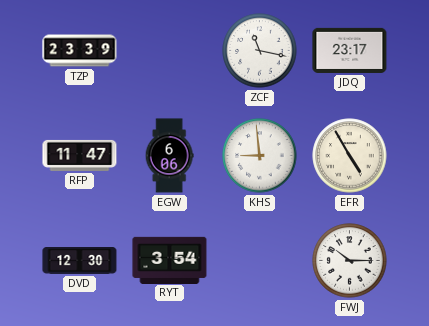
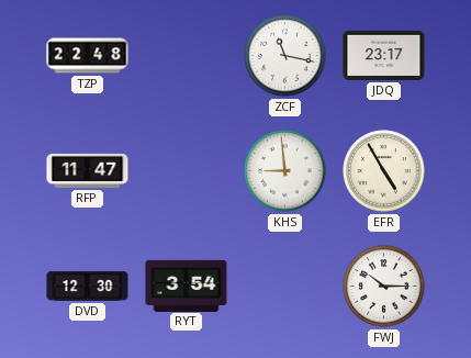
TZP: 23:39 -> 22:48 (88, 56)
EGW: 6:06 -> none (169, 156)
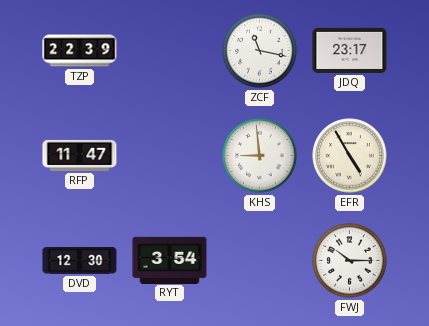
TZP: 22:48 -> 22:39 (80, 51)
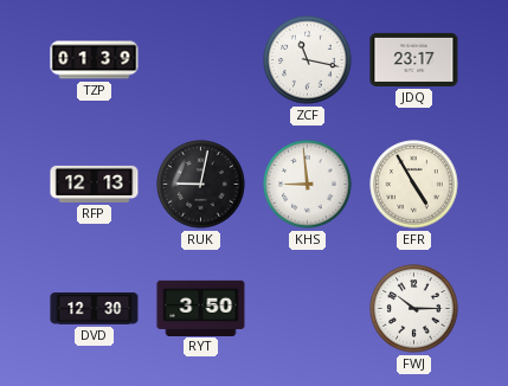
TZP: 22:39 -> 01:39 (95, 60)
RFP: 11:47 -> 12:13 (95, 184)
RUK: none -> 9:02 (201, 185)
RYT: 3:54 -> 3:50 (201, 308)
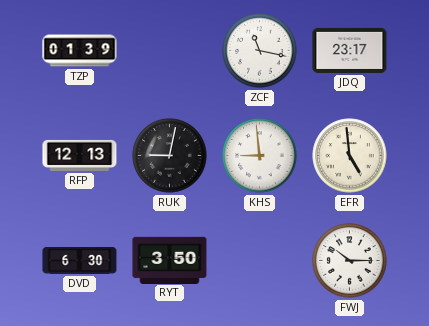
EFR: 4:55 -> 4:59 (350, 156)
DVD: 12:30 -> 6:30 (80, 261)
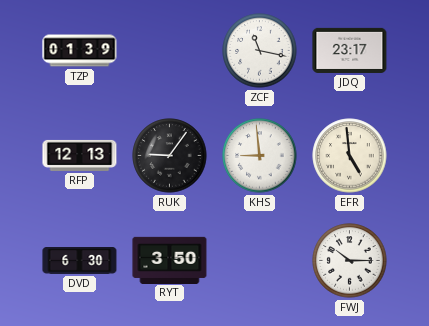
RUK: 9:02 -> 9:06 (170, 156)
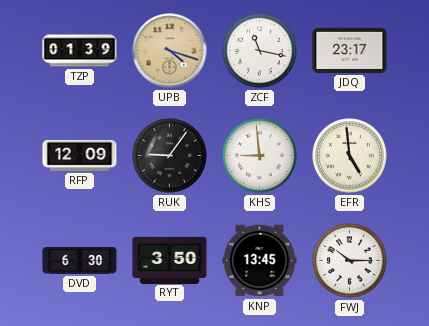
UPB: none -> 4:18 (170, 51)
RFP: 12:13 -> 12:09 (80, 155)
KNP: none -> 13:45 (260, 261)
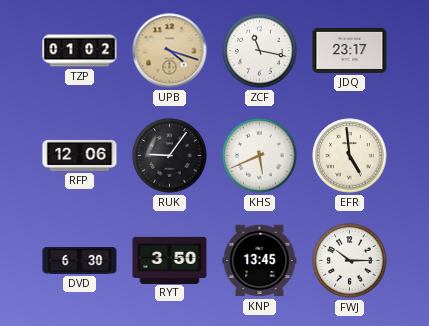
TZP: 01:39 -> 01:02 (80, 51)
RFP: 12:09 -> 12:06 (80, 155)
KHS: 8:59 -> 5:41 (260, 156)
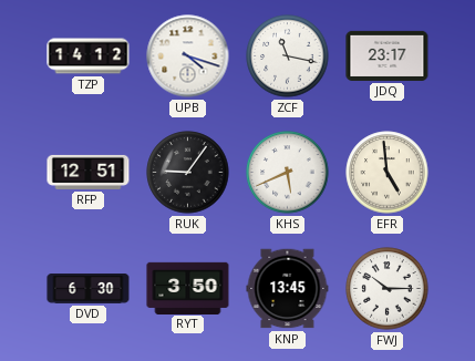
TZP: 01:02 -> 14:12 (89, 56)
UPB dial: champagne -> white (188, 56)
RFP: 12:06 -> 12:51 (89, 172)
